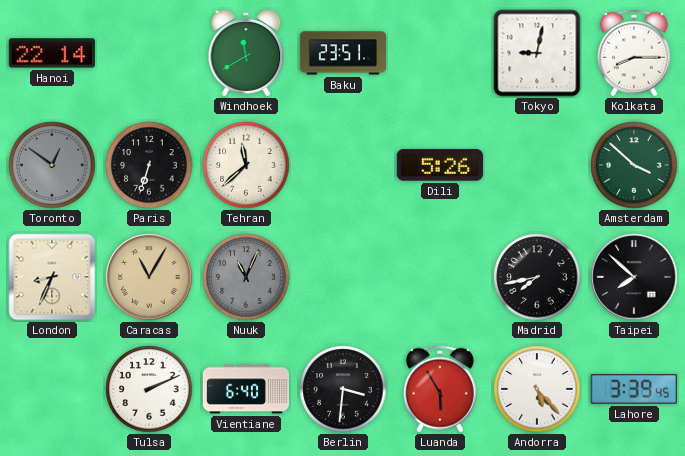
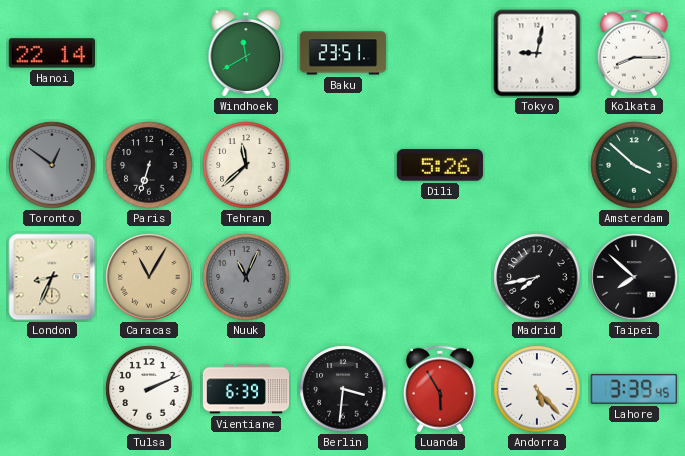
Vientiane: 6:40 -> 6:39 (246, 389)
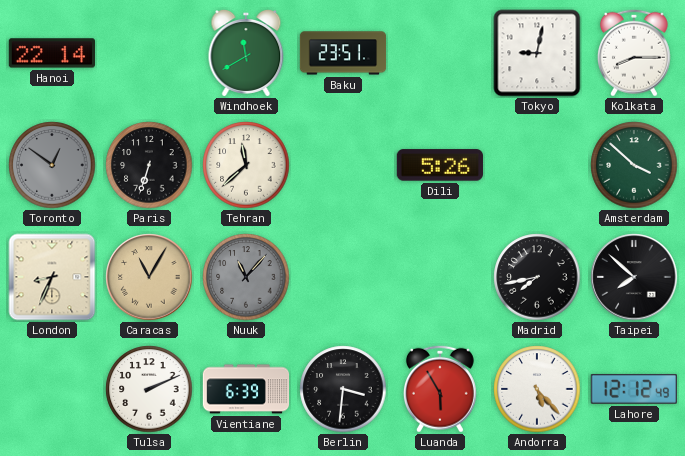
Nuuk: 11:04 -> 11:07 (246, 277)
Lahore: 3:39 -> 12:12 (634, 389)
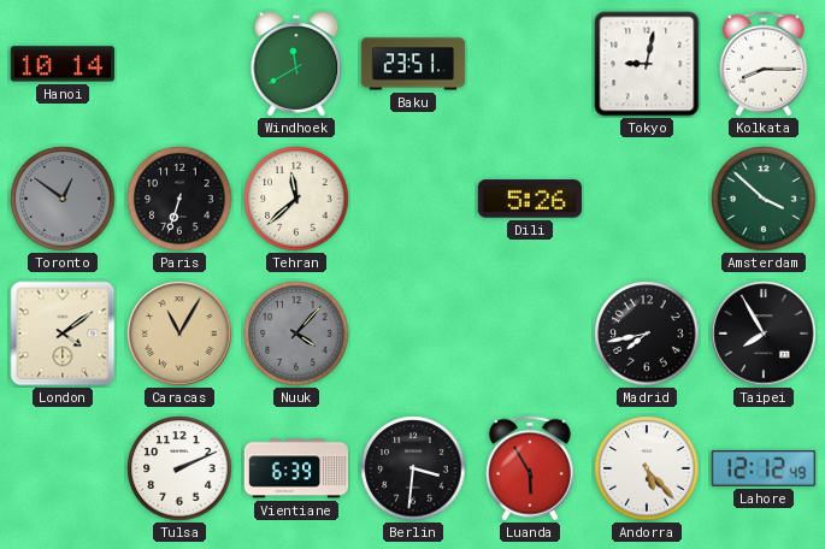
Hanoi: 22:14 -> 10:14 (61, 64)
London: 8:34 -> 4:09 (63, 333)
Nuuk: 11:07 -> 4:07 (296, 333)
Taipei: 7:52 -> 7:55 (764, 333)
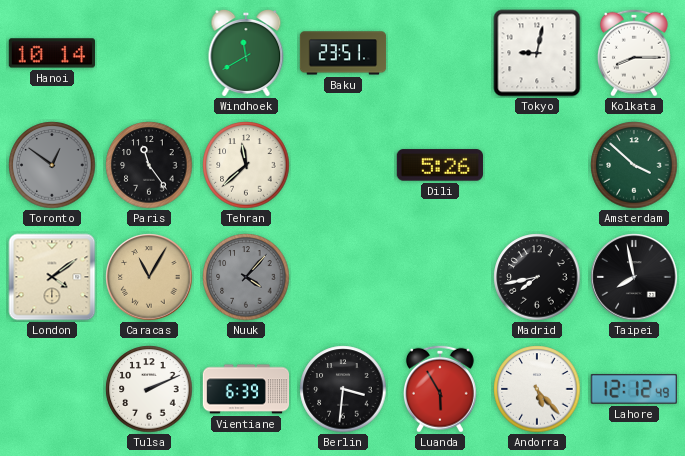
Paris: 6:33 -> 11:24 (149, 165)
Taipei: 7:55 -> 7:58 (634, 277)
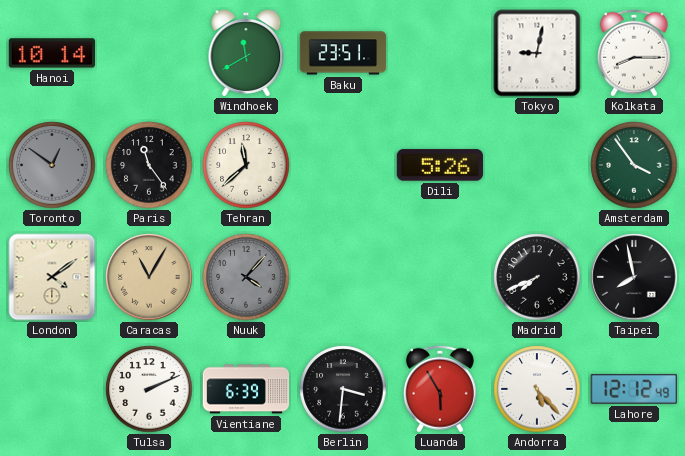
Amsterdam: 3:52 -> 3:54 (634, 165)
Madrid: 7:43 -> 7:41 (537, 277)
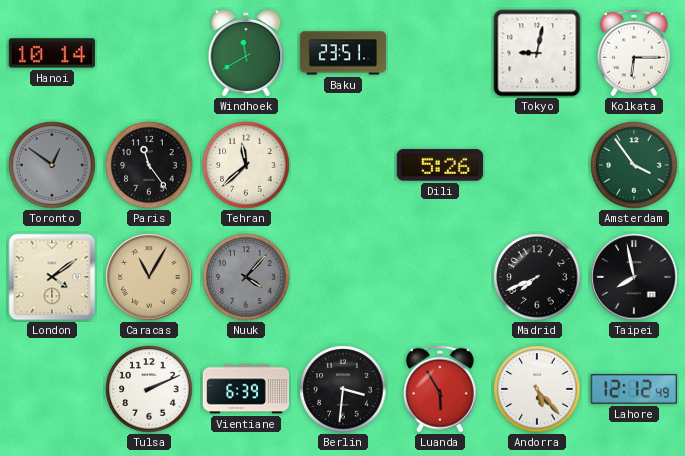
Kolkata: 8:15 -> 6:15 (634, 53)
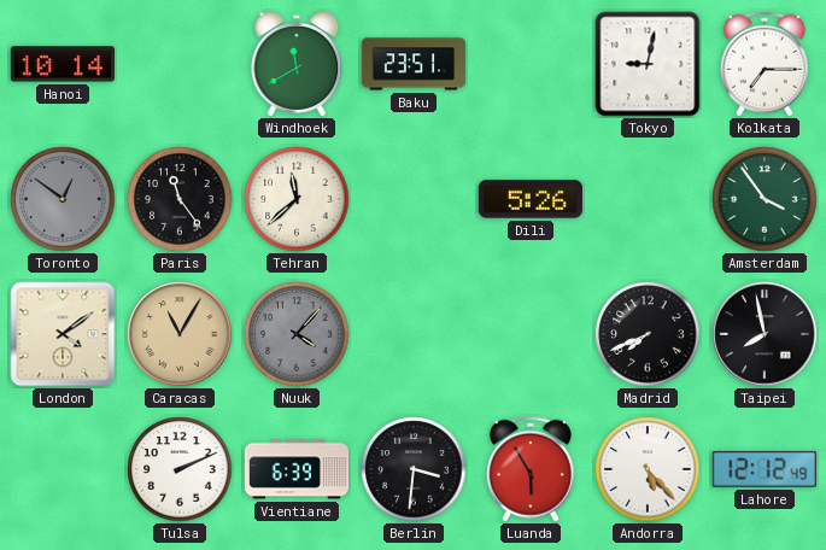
Kolkata: 6:15 -> 7:15 (765, 64)
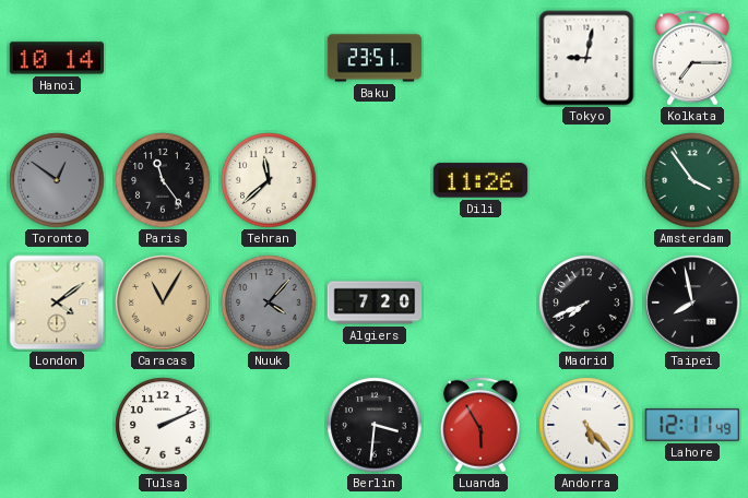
Windhoek: 11:40 -> none (297, 65)
Dili: 5:26 -> 11:26 (480, 180)
Algiers: none -> 7:20 (375, 303)
Vientiane: 6:39 -> none (297, 469)
Lahore: 12:12 -> 12:11 (692, 425)
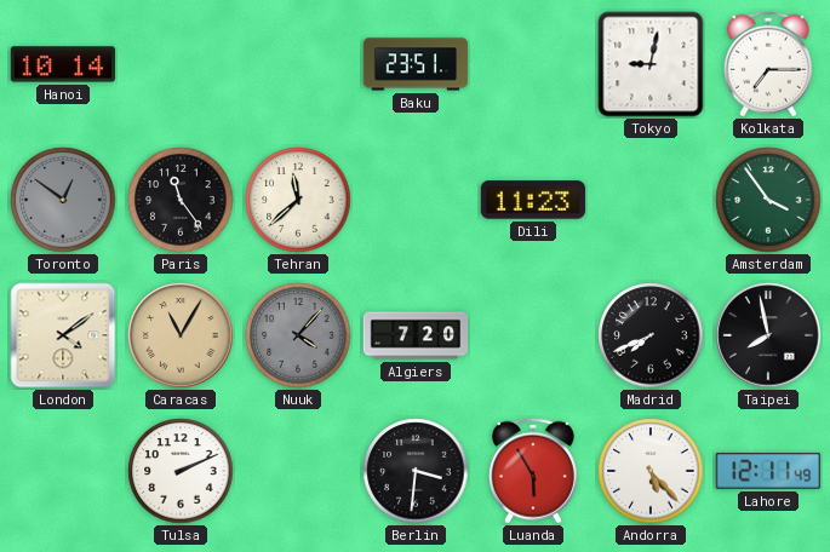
Dili: 11:26 -> 11:23 (533, 200)
